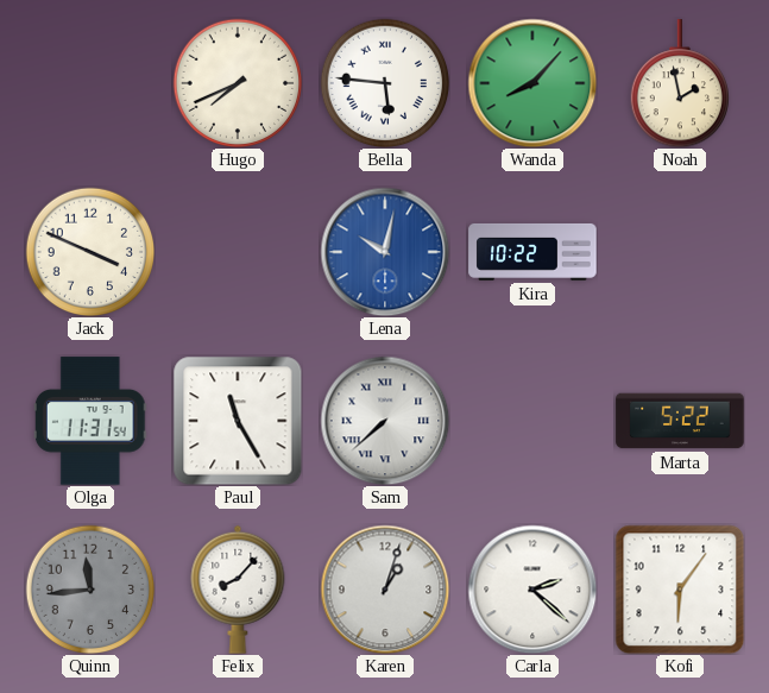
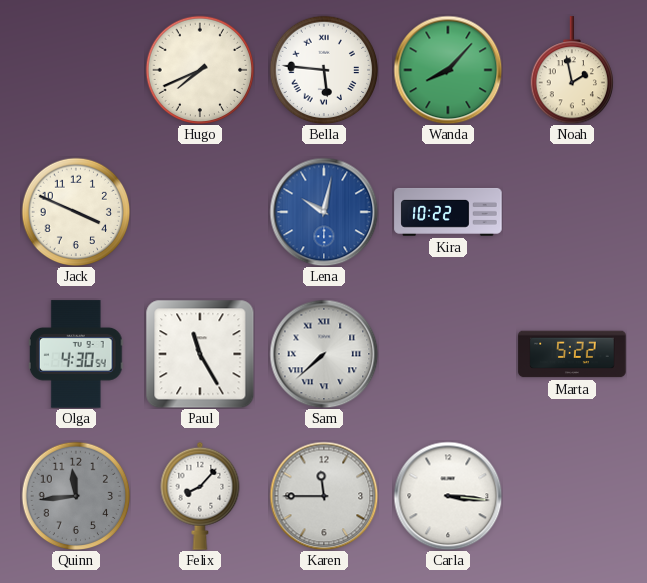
Olga: 11:31 -> 4:30 (76, 354)
Karen: 1:03 -> 11:45 (324, 496)
Carla: 2:22 -> 3:16 (448, 496)
Kofi: 6:06 -> none (680, 590)
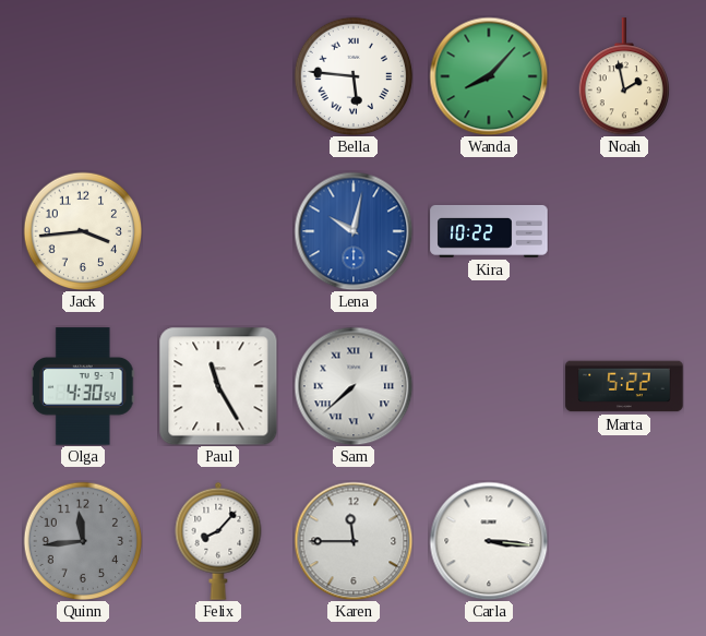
Hugo: 7:41 -> none (200, 70)
Jack: 3:49 -> 3:44 (83, 231)
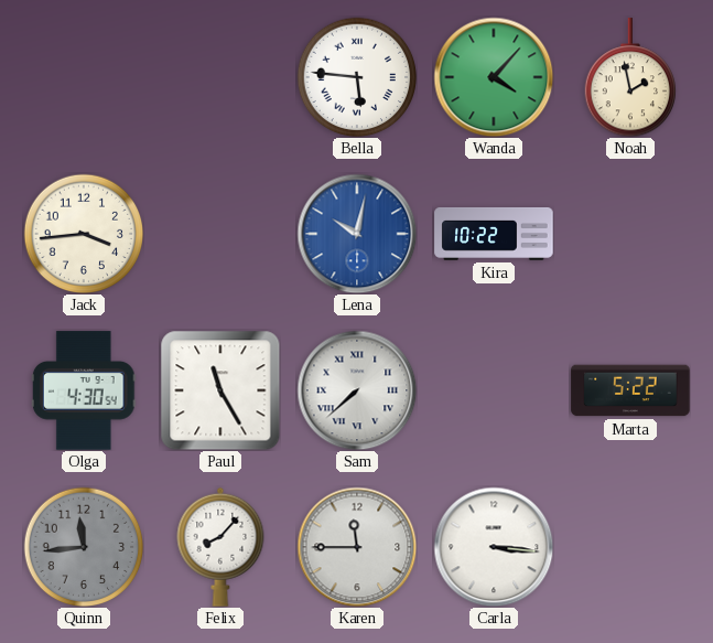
Wanda: 8:07 -> 4:07 (494, 77)
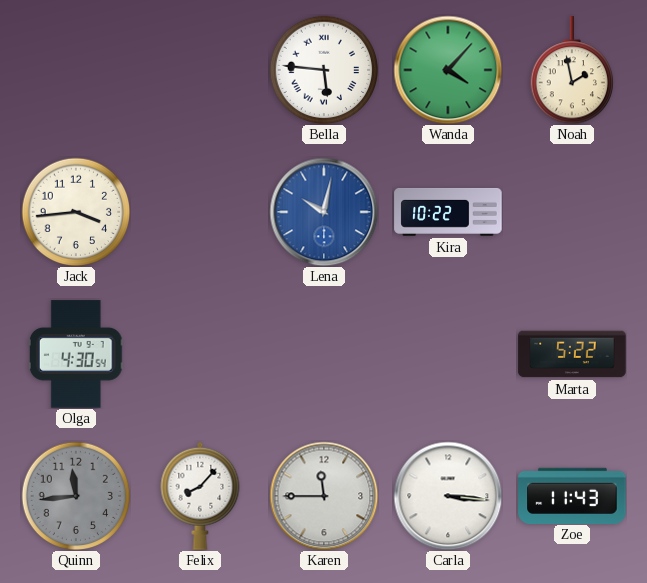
Paul: 11:25 -> none (220, 390)
Sam: 7:38 -> none (357, 390)
Zoe: none -> 11:43 (572, 495)
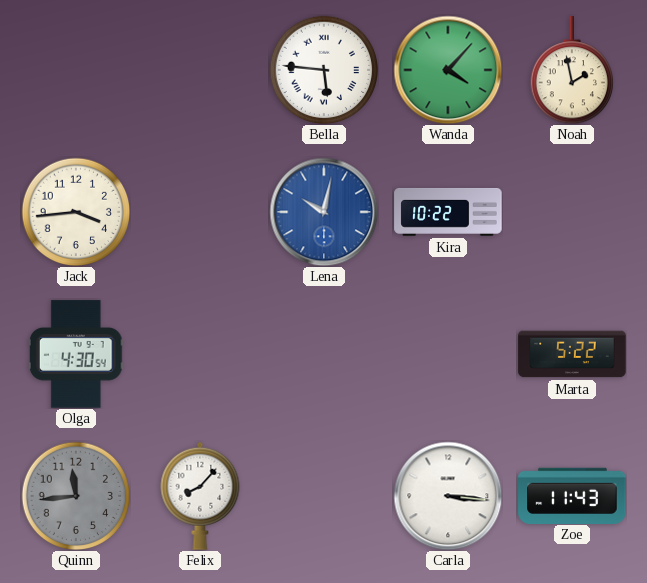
Karen: 11:45 -> none (324, 496)
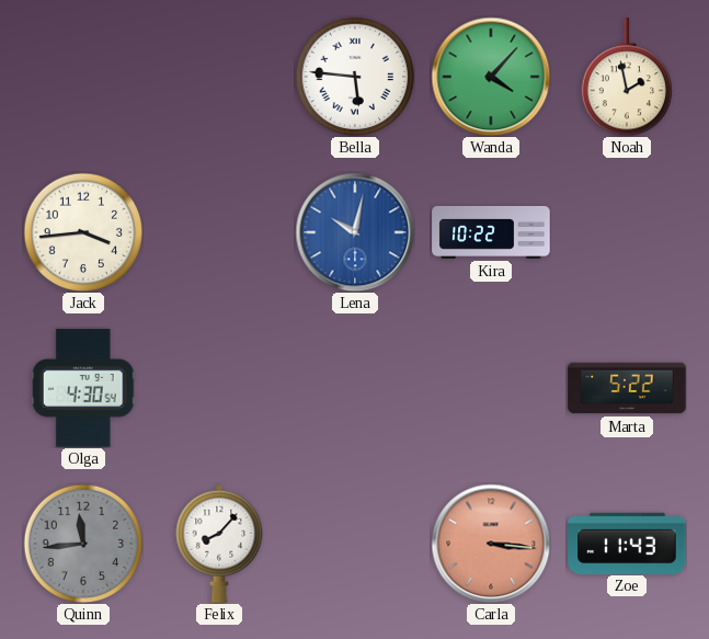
Carla dial: white -> salmon (491, 544)
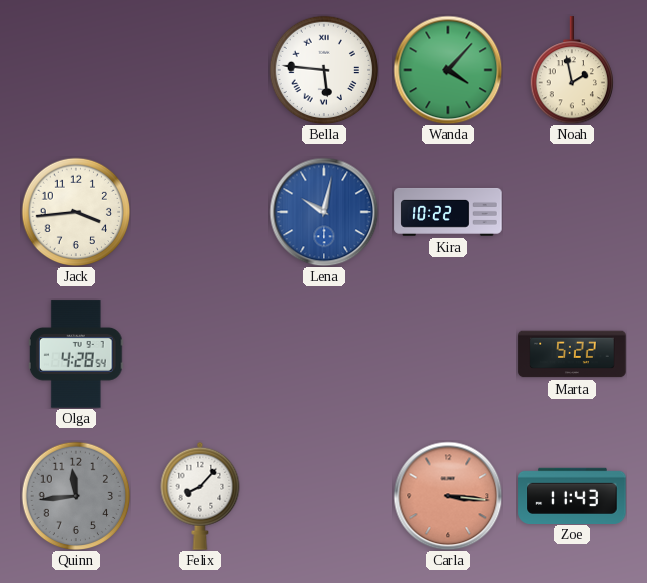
Olga: 4:30 -> 4:28 (76, 354)
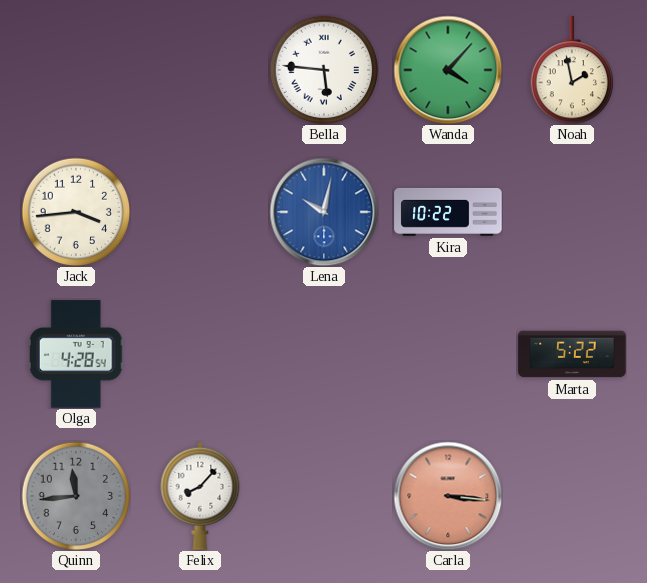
Zoe: 11:43 -> none (572, 495)
